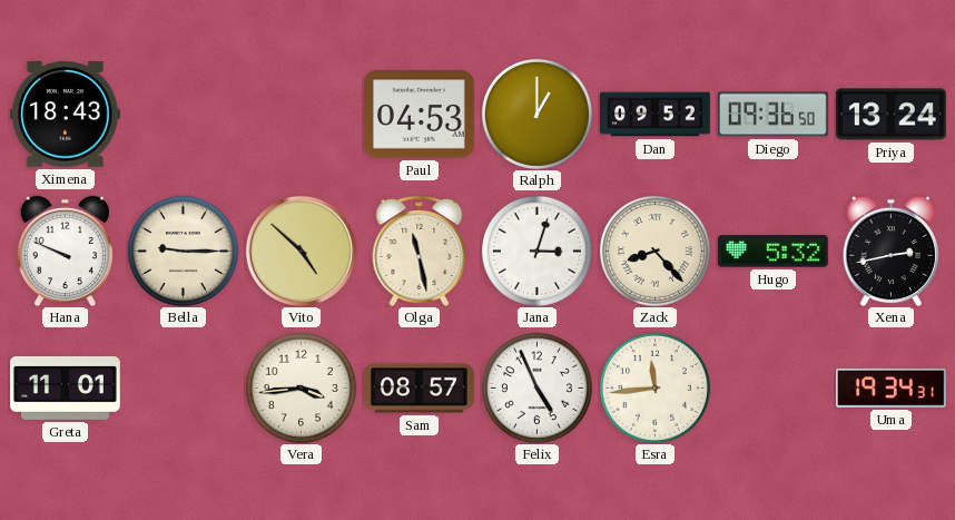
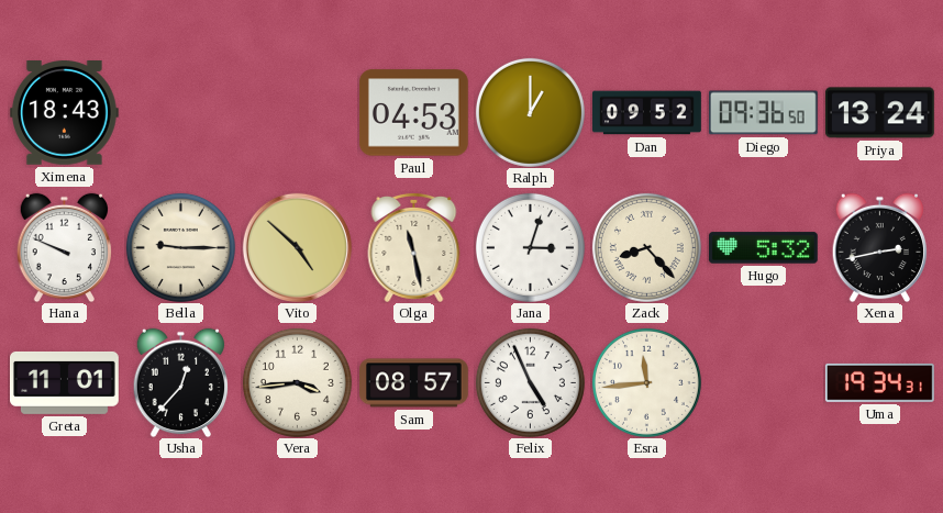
Usha: none -> 12:37 (181, 382)
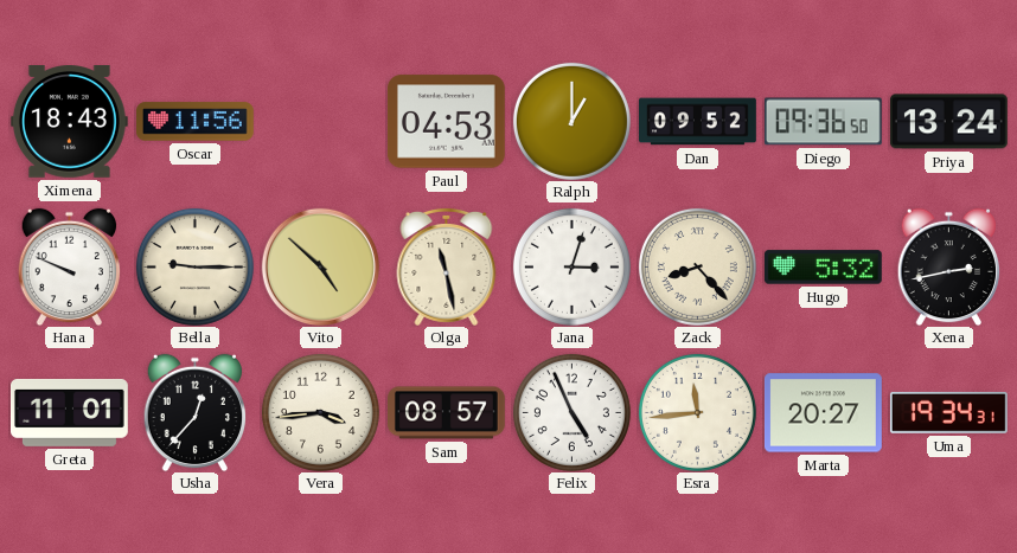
Oscar: none -> 11:56 (196, 122)
Marta: none -> 20:27 (823, 413)
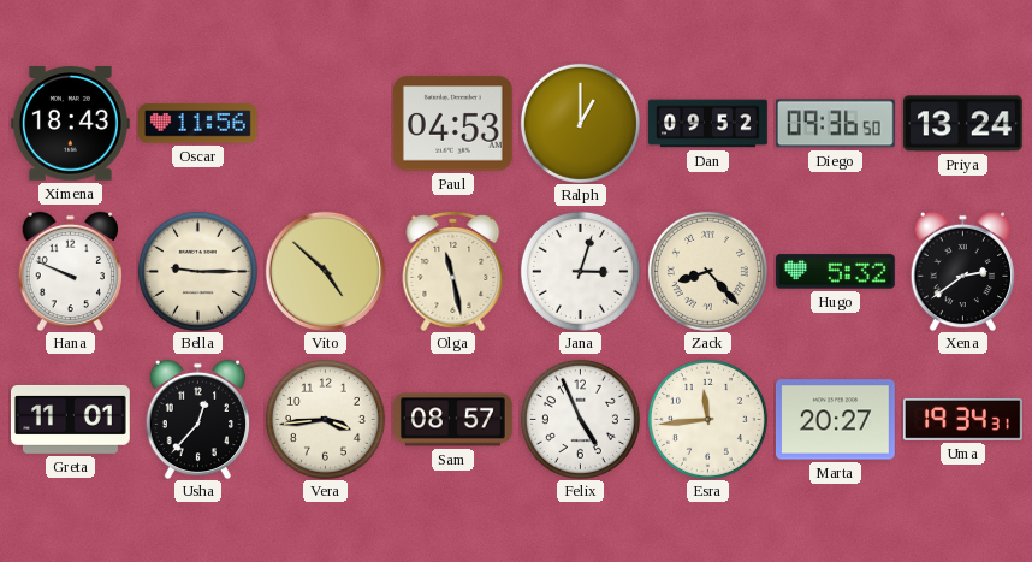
Xena: 2:43 -> 2:39 (963, 271)
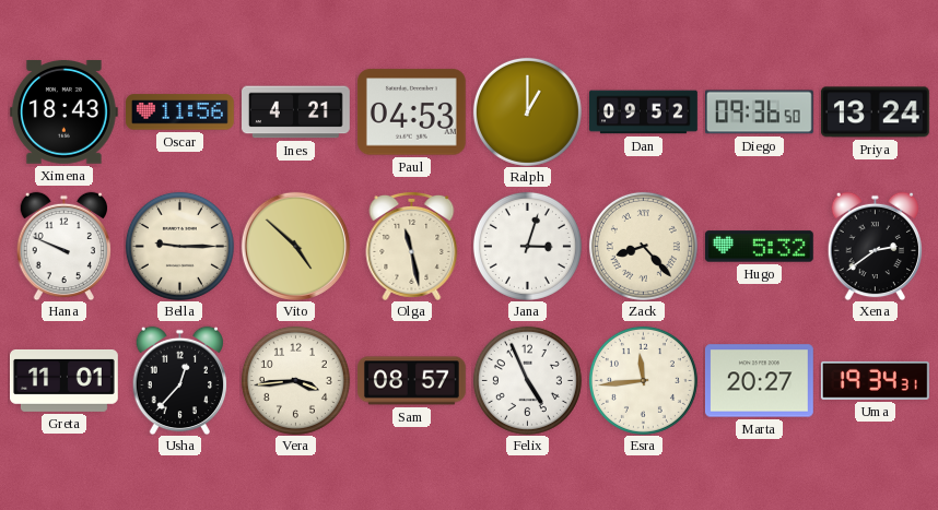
Ines: none -> 4:21 (296, 112)
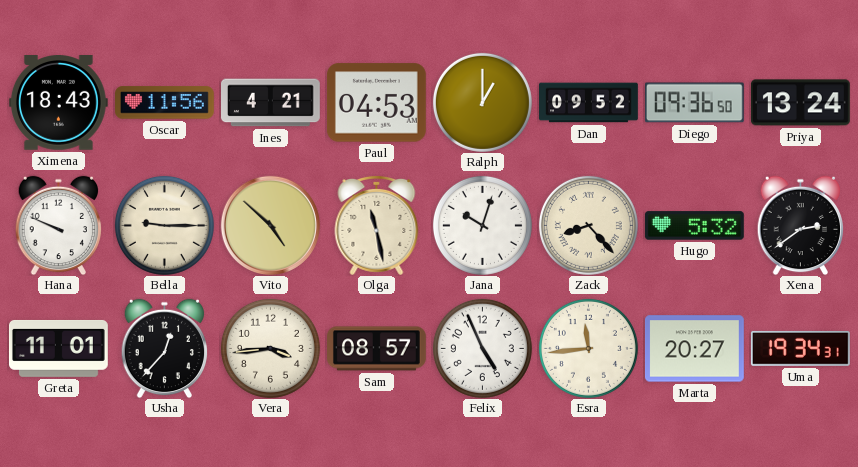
Jana: 3:03 -> 10:03 (482, 225)
